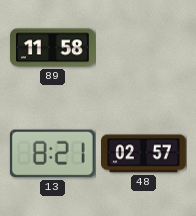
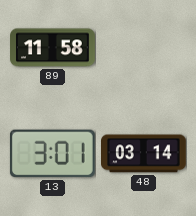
13: 8:21 -> 3:01 (52, 154)
48: 02:57 -> 03:14 (144, 154)
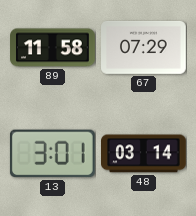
67: none -> 07:29 (144, 48)
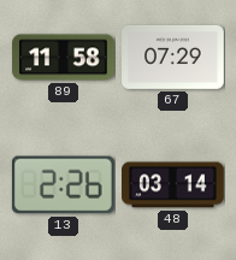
13: 3:01 -> 2:26 (63, 185)
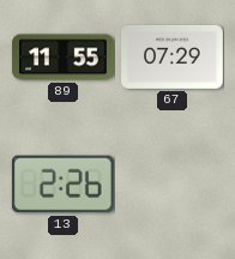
89: 11:58 -> 11:55 (64, 58)
48: 03:14 -> none (173, 185)
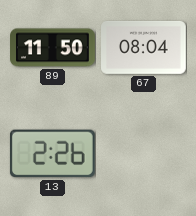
89: 11:55 -> 11:50 (53, 48)
67: 07:29 -> 08:04 (144, 48)
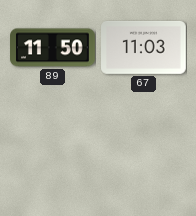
67: 08:04 -> 11:03 (144, 48)
13: 2:26 -> none (52, 154)
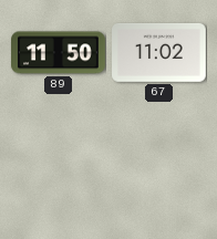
67: 11:03 -> 11:02 (159, 53)
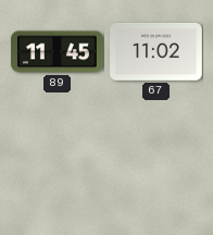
89: 11:50 -> 11:45 (58, 52)
